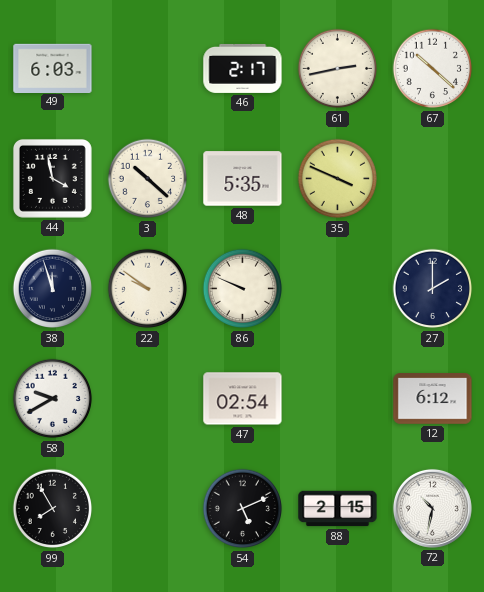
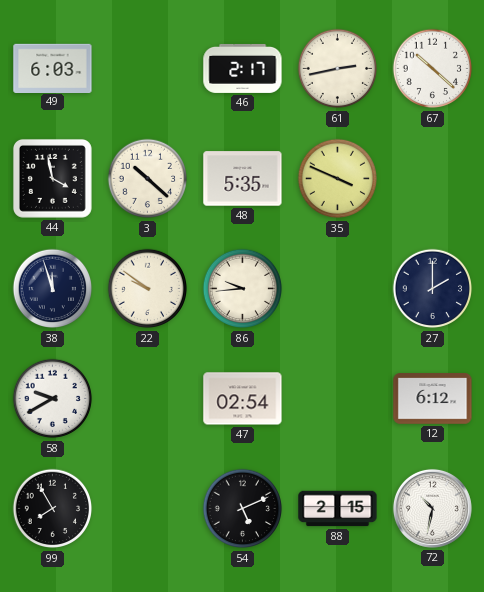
86: 9:49 -> 9:44 (243, 289)
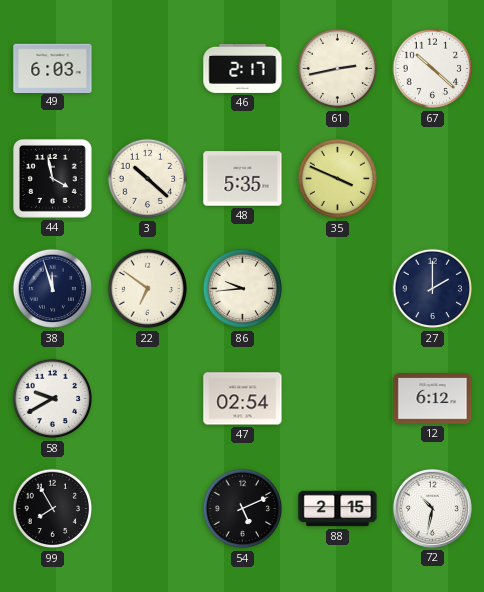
22: 9:51 -> 6:51 (148, 289)
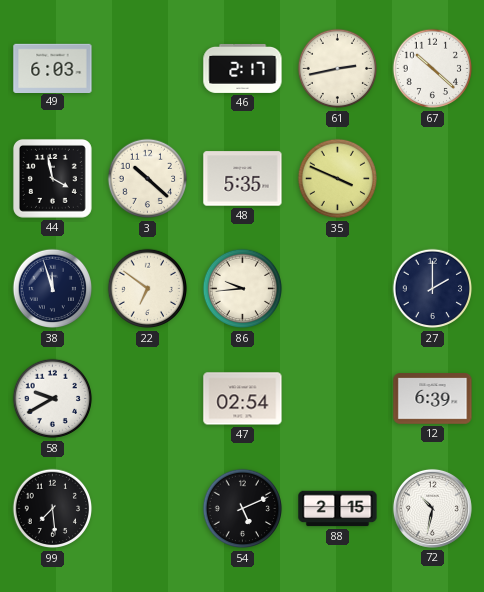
12: 6:12 -> 6:39 (433, 399)
99: 7:55 -> 7:29 (53, 509)
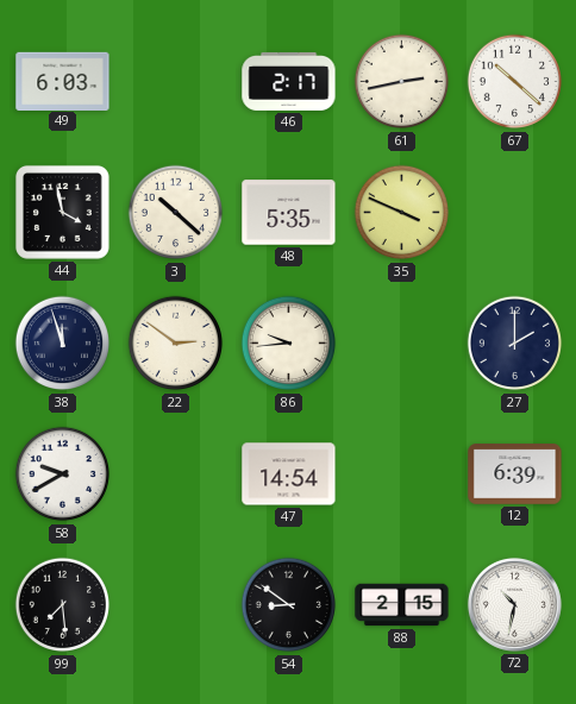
22: 6:51 -> 2:51 (176, 344)
47: 02:54 -> 14:54 (289, 474)
54: 5:11 -> 8:51 (289, 605)
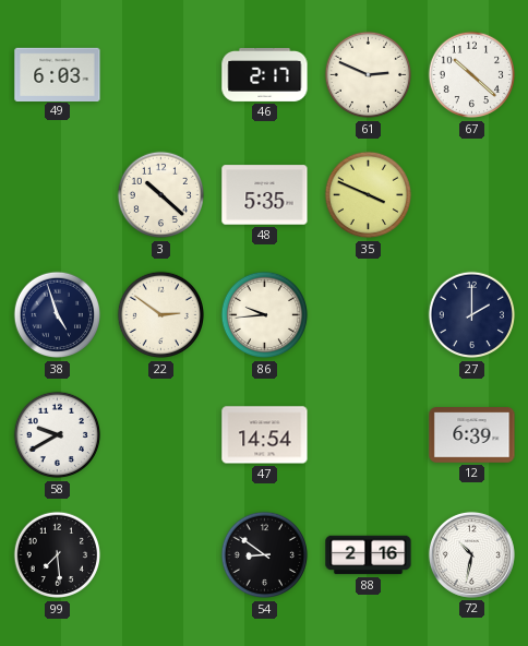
61: 2:43 -> 2:49 (369, 75)
44: 3:58 -> none (62, 212)
38: 11:57 -> 4:57 (58, 315)
88: 2:15 -> 2:16 (369, 555)
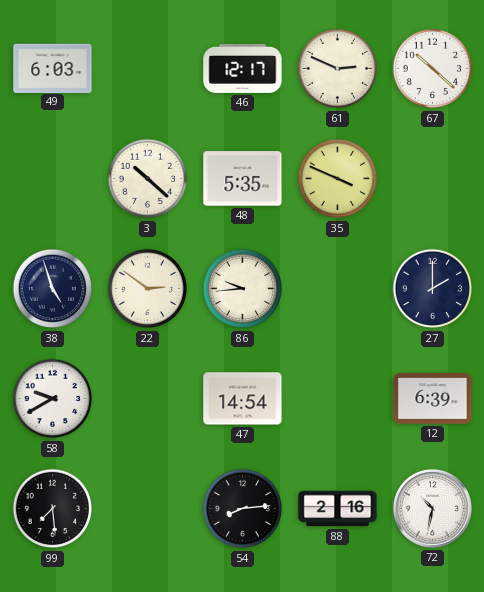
46: 2:17 -> 12:17 (243, 68)
54: 8:51 -> 8:14 (243, 509)
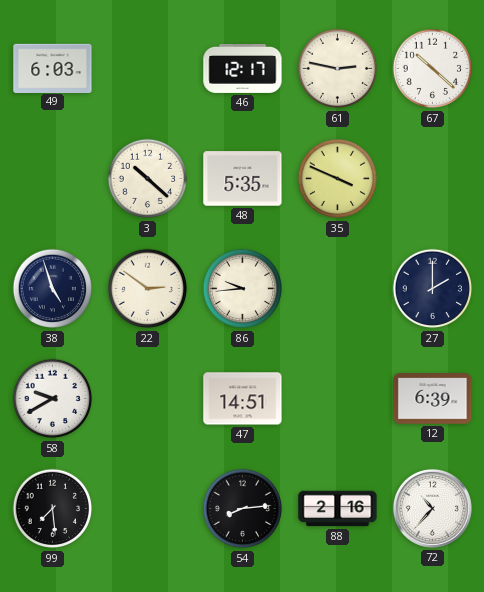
61: 2:49 -> 2:47 (338, 69)
47: 14:54 -> 14:51 (243, 399)
72: 10:32 -> 10:37 (432, 508)
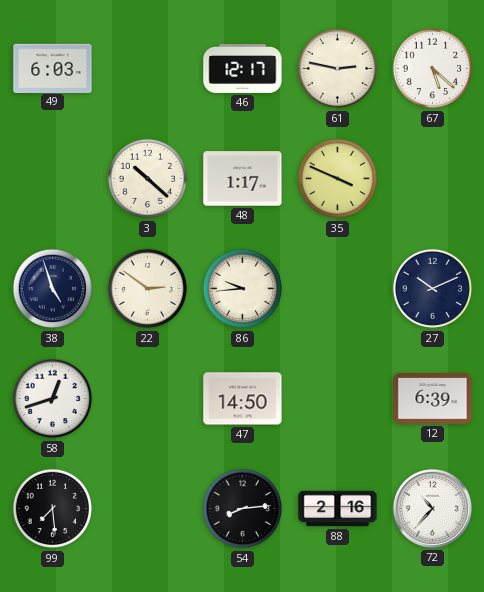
67: 10:22 -> 5:22 (433, 69)
48: 5:35 -> 1:17 (243, 179)
27: 2:00 -> 10:11 (433, 289)
58: 9:40 -> 12:42 (53, 399)
47: 14:51 -> 14:50 (243, 399)
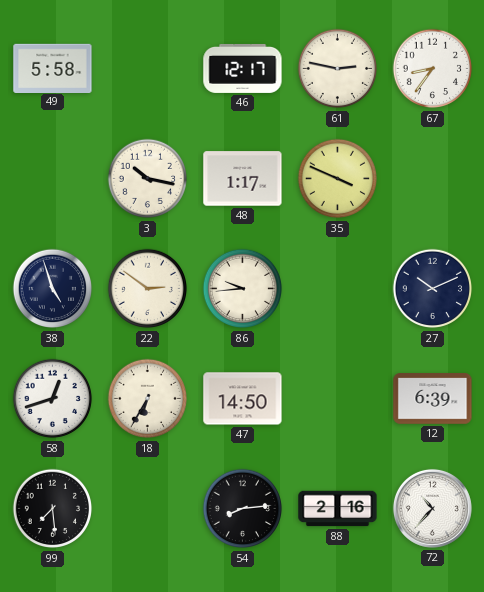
49: 6:03 -> 5:58 (53, 68)
67: 5:22 -> 8:36 (433, 69)
3: 10:22 -> 10:17 (148, 179)
18: none -> 6:35 (148, 399)
